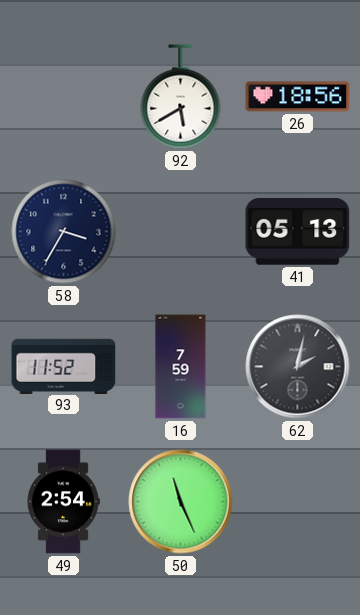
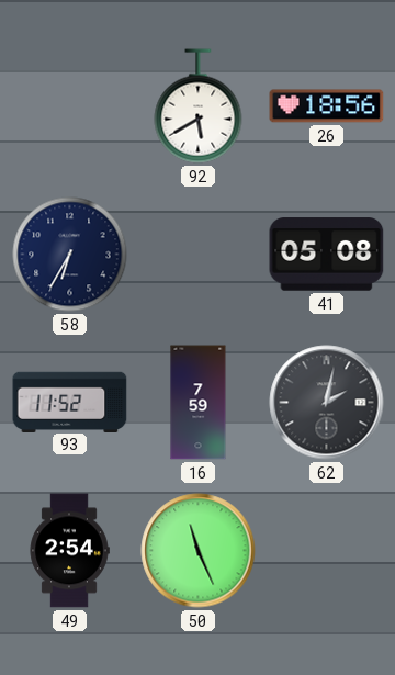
58: 3:35 -> 6:35 (70, 255)
41: 05:13 -> 05:08 (327, 255)
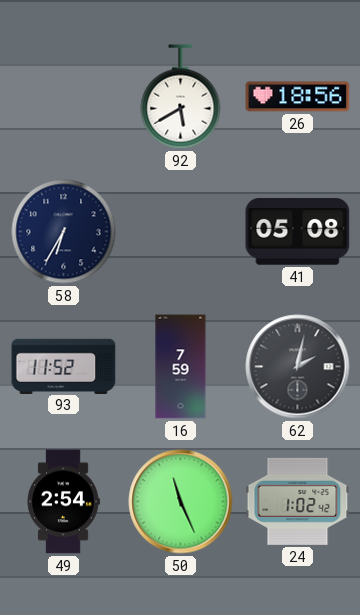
24: none -> 1:02 (298, 501)
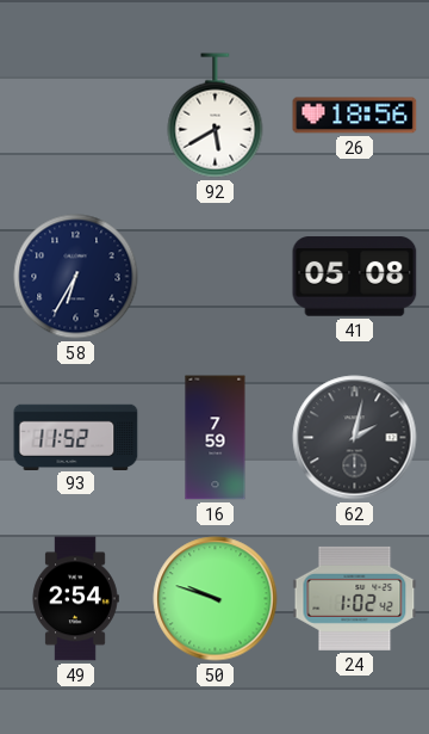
50: 11:26 -> 9:48 (216, 599)
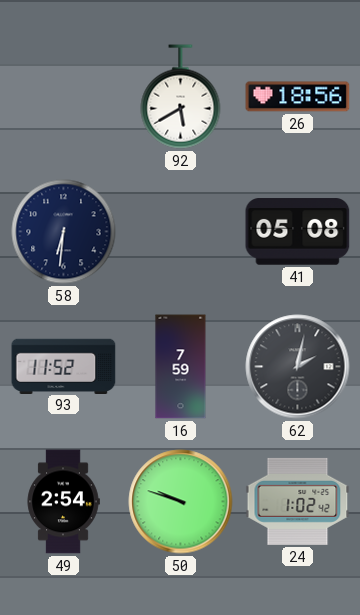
58: 6:35 -> 6:31 (64, 232)
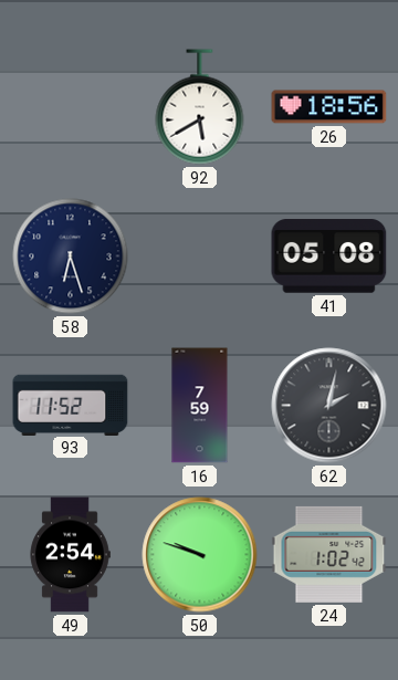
58: 6:31 -> 6:27 (71, 257)
